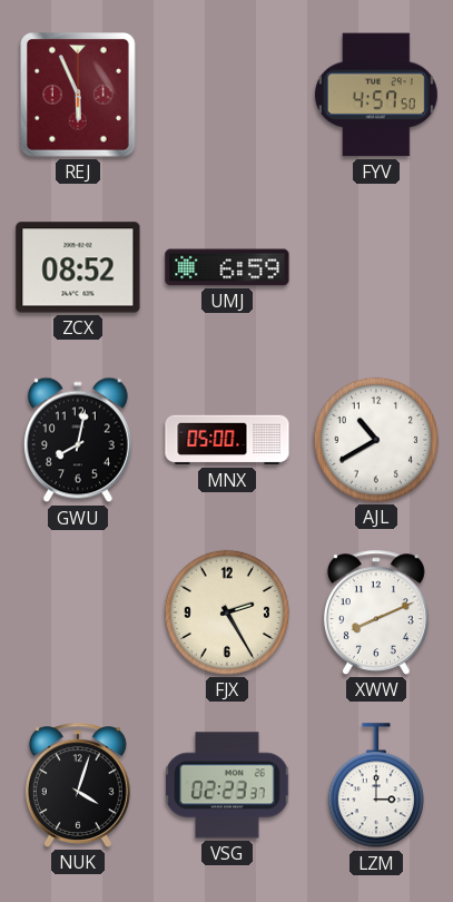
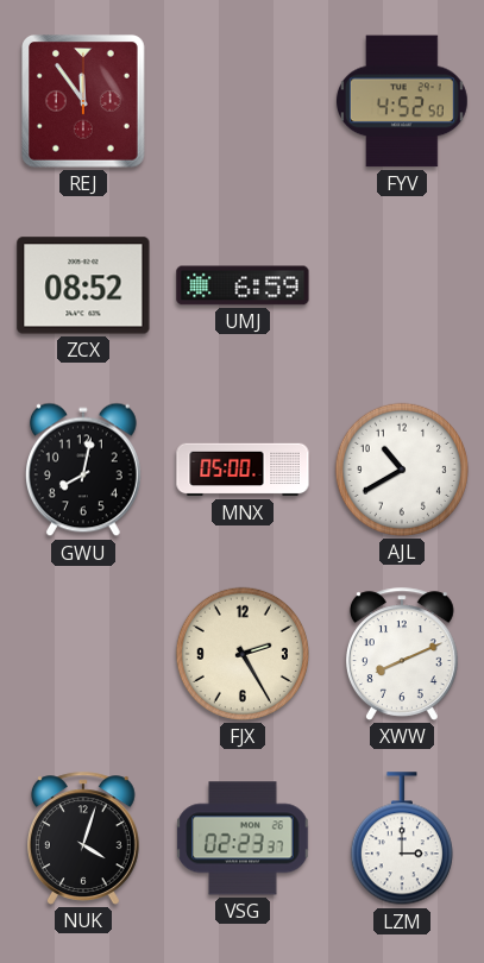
REJ: 5:56 -> 11:54 (84, 102)
FYV: 4:57 -> 4:52 (402, 101)
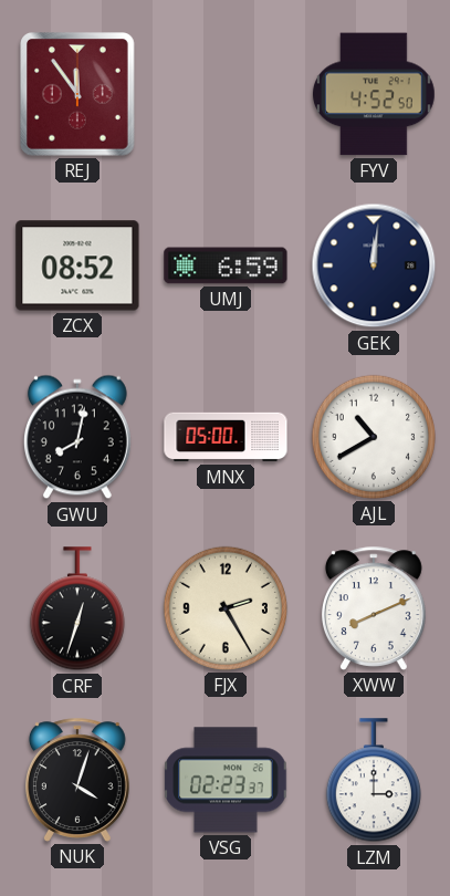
GEK: none -> 12:01 (374, 265)
CRF: none -> 12:33 (77, 610)
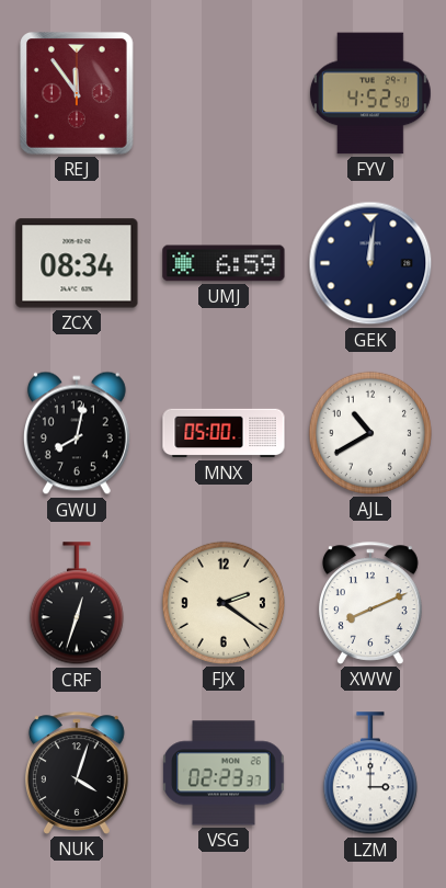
ZCX: 08:52 -> 08:34 (77, 263)
FJX: 2:25 -> 2:21 (224, 603)
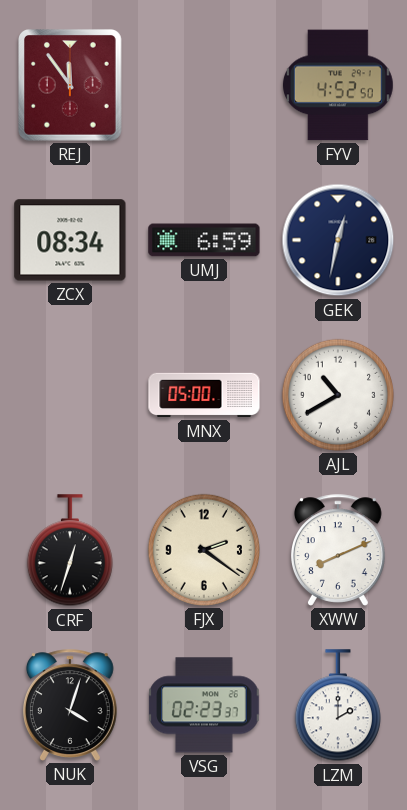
GEK: 12:01 -> 12:32 (338, 240)
GWU: 8:02 -> none (77, 433)
LZM: 3:00 -> 2:00 (338, 706)
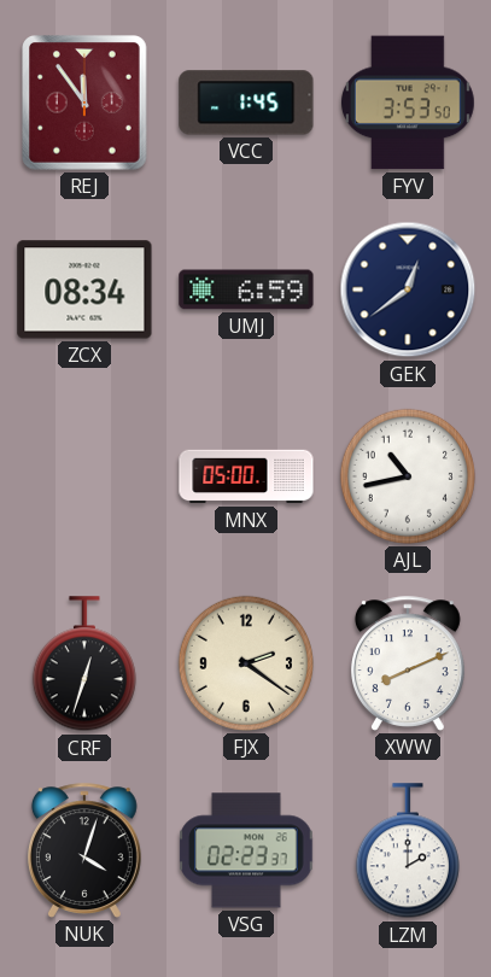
VCC: none -> 1:45 (246, 103)
FYV: 4:52 -> 3:53 (408, 103)
GEK: 12:32 -> 12:39 (408, 289)
AJL: 10:40 -> 10:43 (408, 476)
